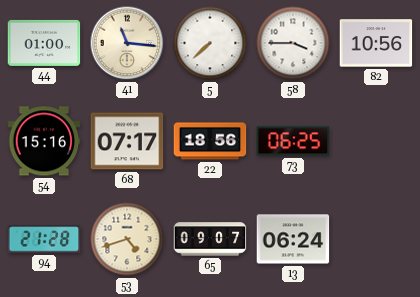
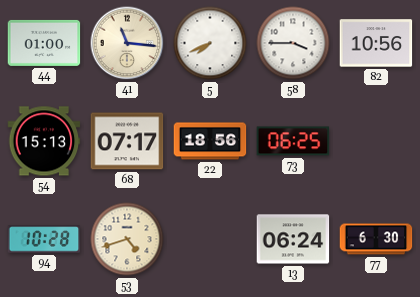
5: 7:38 -> 7:41 (210, 43)
54: 15:16 -> 15:13 (44, 141)
94: 21:28 -> 10:28 (44, 239)
65: 09:07 -> none (210, 239)
77: none -> 6:30 (376, 239)
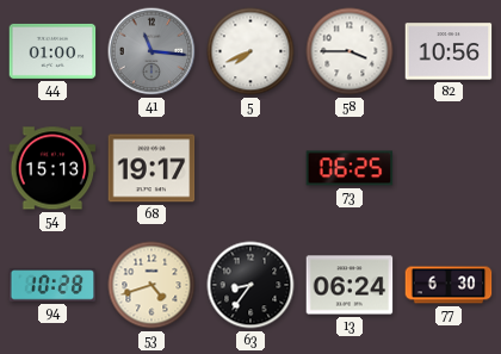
41 dial: cream -> grey (151, 51)
68: 07:17 -> 19:17 (151, 168)
22: 18:56 -> none (210, 141)
63: none -> 8:36 (250, 285)
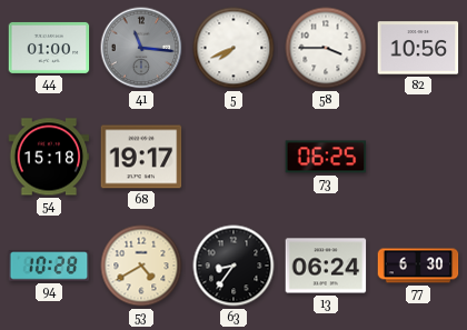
54: 15:13 -> 15:18 (49, 157)
53: 4:42 -> 4:40 (141, 266)
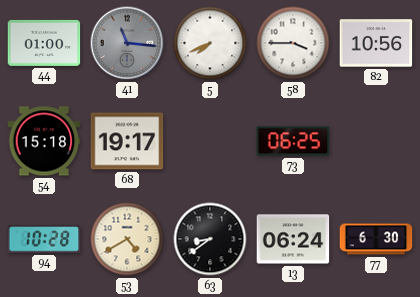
63: 8:36 -> 8:39 (210, 239)
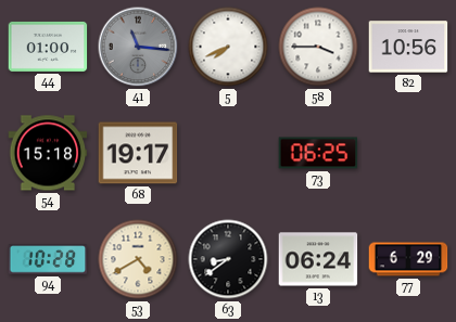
77: 6:30 -> 6:29 (408, 259)
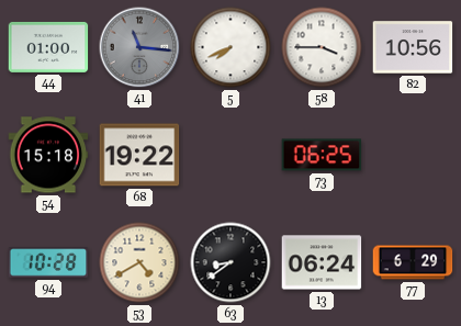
68: 19:17 -> 19:22 (139, 155)
